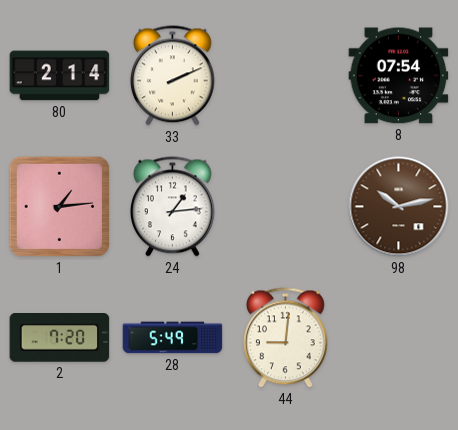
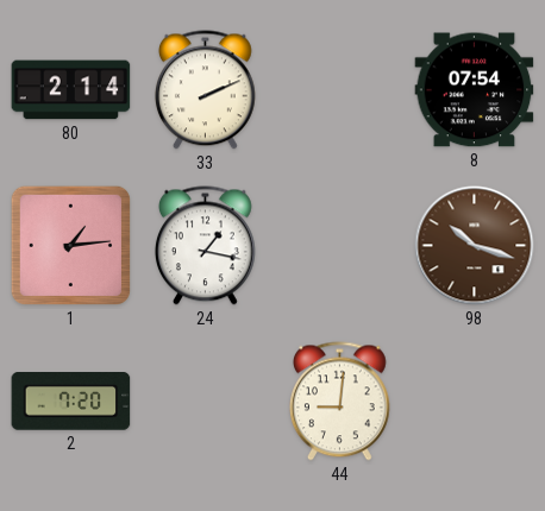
24: 1:14 -> 1:17 (205, 246)
98: 10:13 -> 10:18 (475, 246)
28: 5:49 -> none (173, 338)
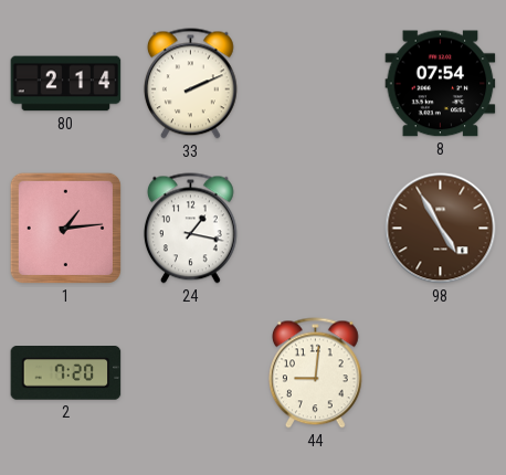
98: 10:18 -> 4:55 (441, 229)
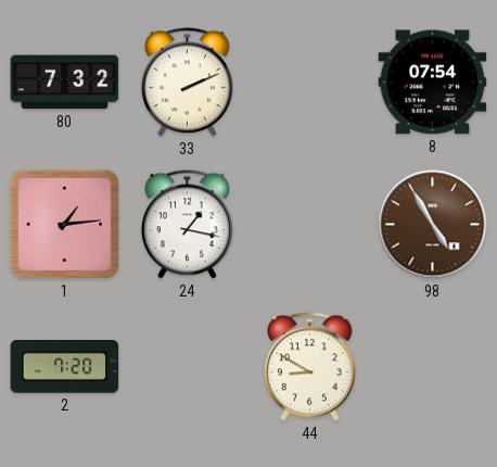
80: 2:14 -> 7:32 (65, 83)
44: 9:01 -> 8:50 (309, 367)
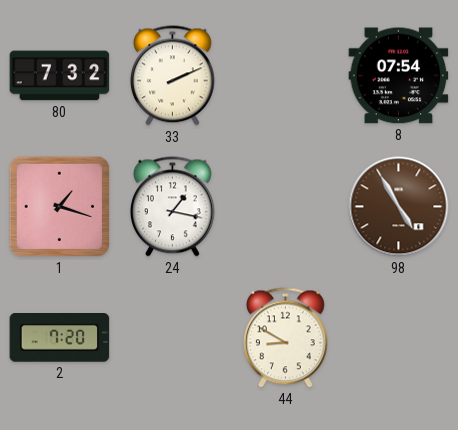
1: 1:14 -> 1:18 (59, 206)
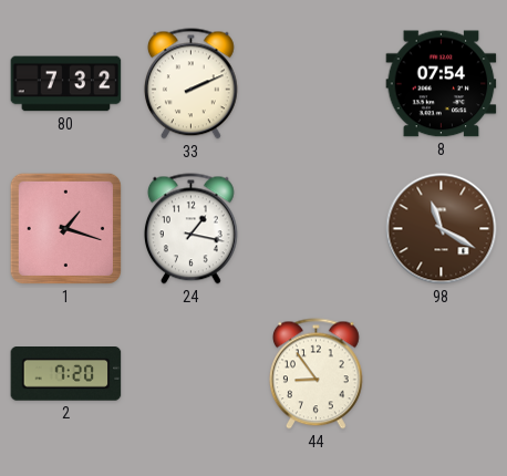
98: 4:55 -> 11:20 (442, 229)
44: 8:50 -> 8:54 (315, 374)
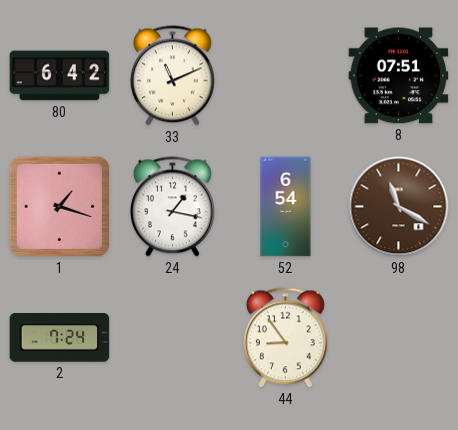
80: 7:32 -> 6:42 (60, 76)
33: 2:11 -> 11:11 (172, 76)
8: 07:54 -> 07:51 (399, 76)
52: none -> 6:54 (286, 207)
2: 7:20 -> 7:24 (60, 338)
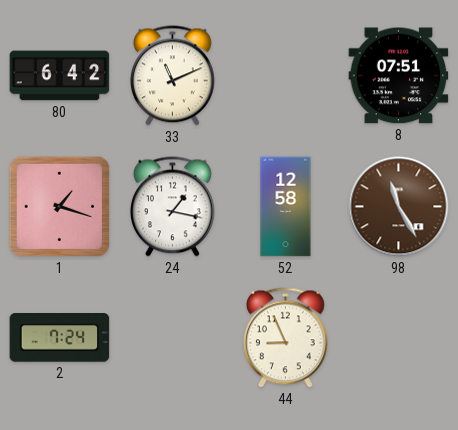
52: 6:54 -> 12:58 (286, 207)
98: 11:20 -> 11:25 (399, 207)
44: 8:54 -> 8:56 (285, 338)
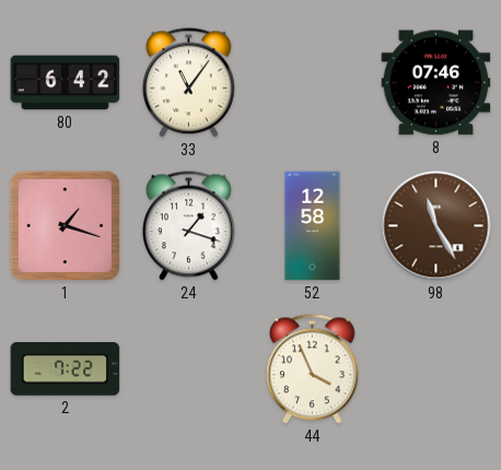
33: 11:11 -> 11:06 (188, 83)
8: 07:51 -> 07:46 (436, 83)
24: 1:17 -> 1:18 (188, 226)
2: 7:24 -> 7:22 (66, 369)
44: 8:56 -> 3:56 (312, 369)
